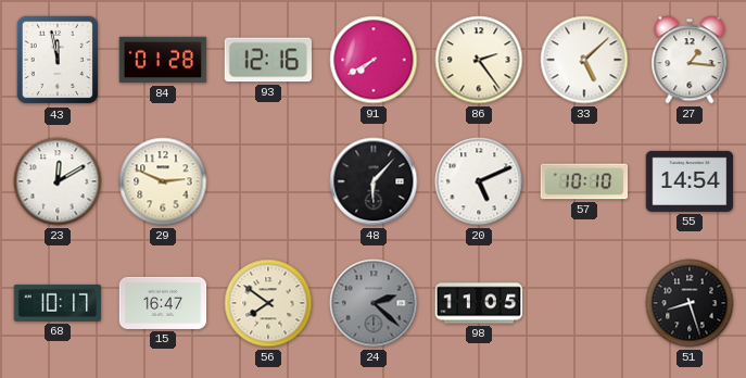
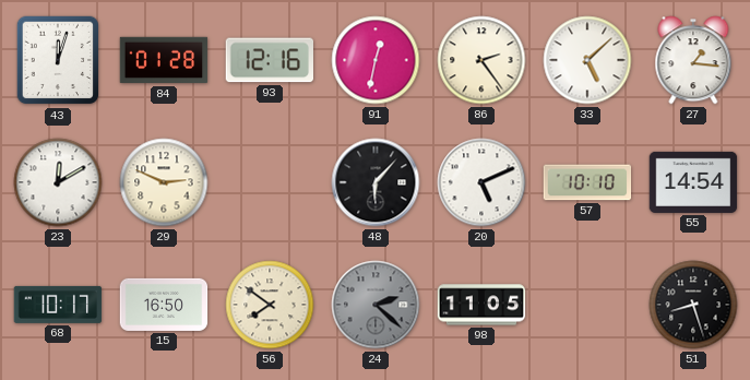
43: 11:58 -> 12:03 (58, 60)
91: 7:40 -> 12:32 (376, 60)
15: 16:47 -> 16:50 (164, 305)
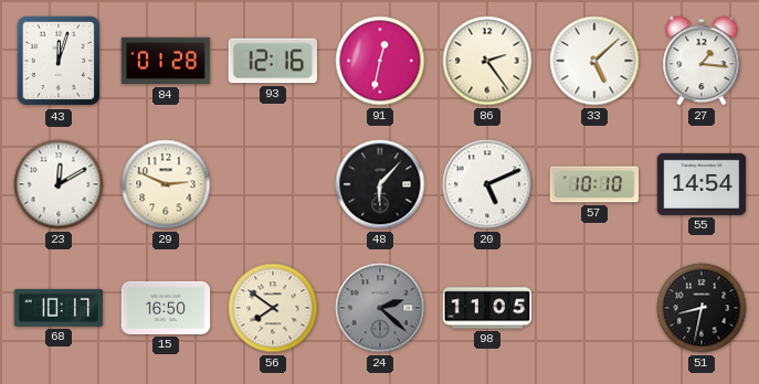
51: 8:27 -> 8:32 (702, 308)
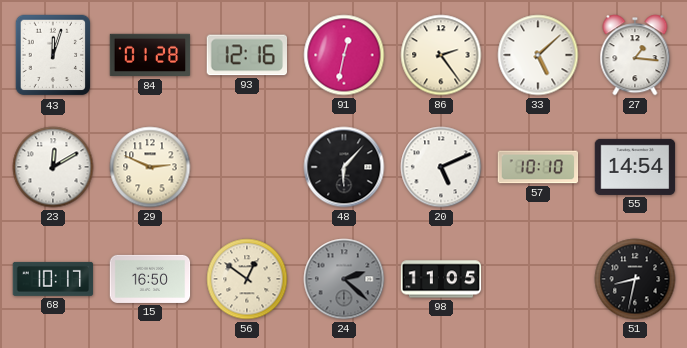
56: 7:51 -> 12:51 (247, 279)
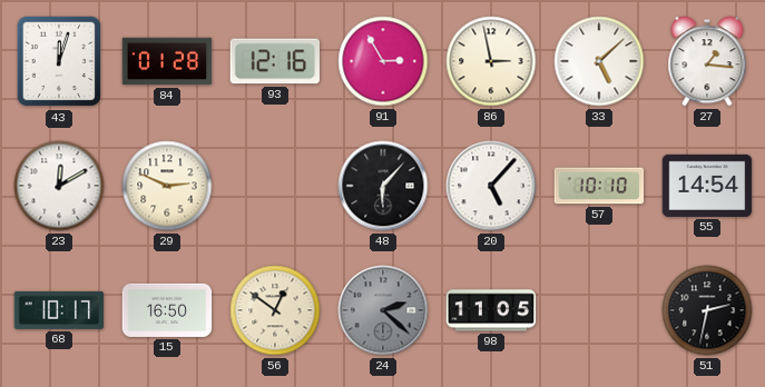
91: 12:32 -> 2:55 (383, 61)
86: 2:24 -> 2:58 (491, 61)
20: 5:11 -> 5:07 (491, 186)
51: 8:32 -> 2:32 (707, 310)
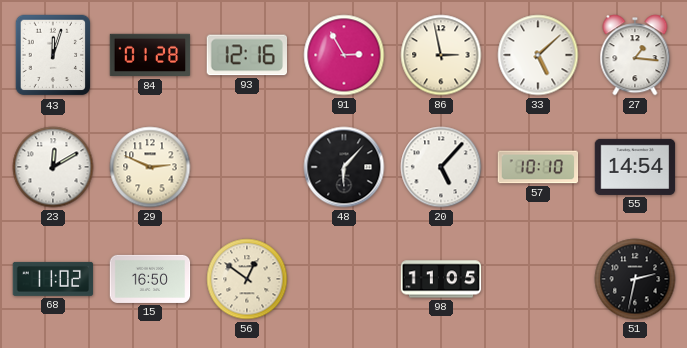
68: 10:17 -> 11:02 (53, 279)
24: 2:22 -> none (383, 310)
